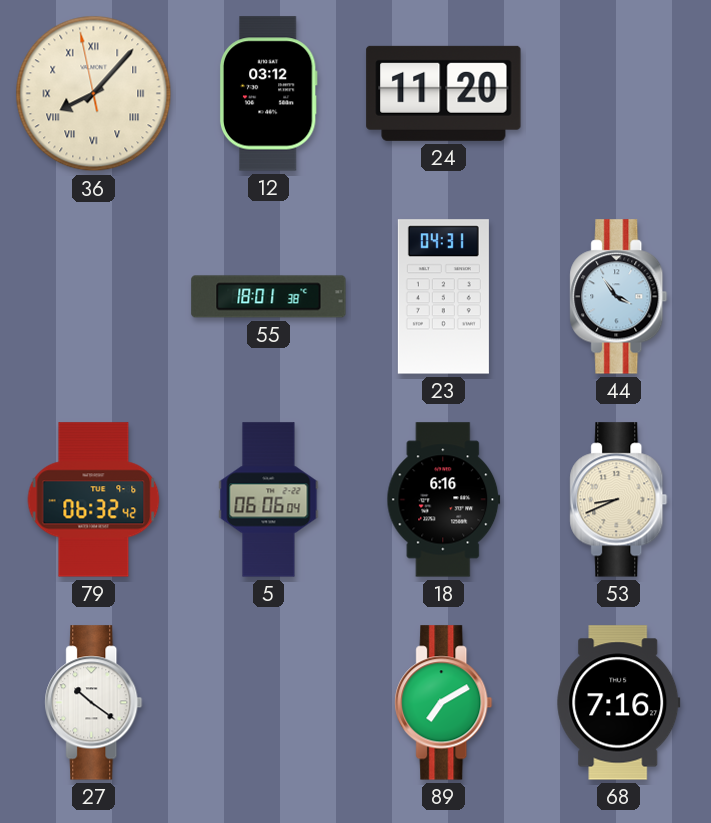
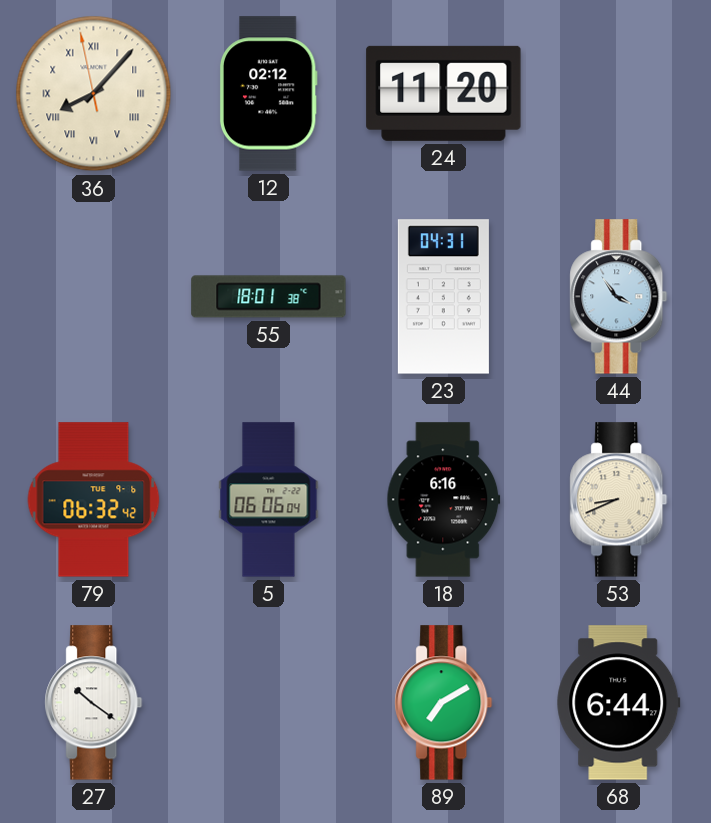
12: 03:12 -> 02:12 (268, 94)
68: 7:16 -> 6:44 (619, 703)
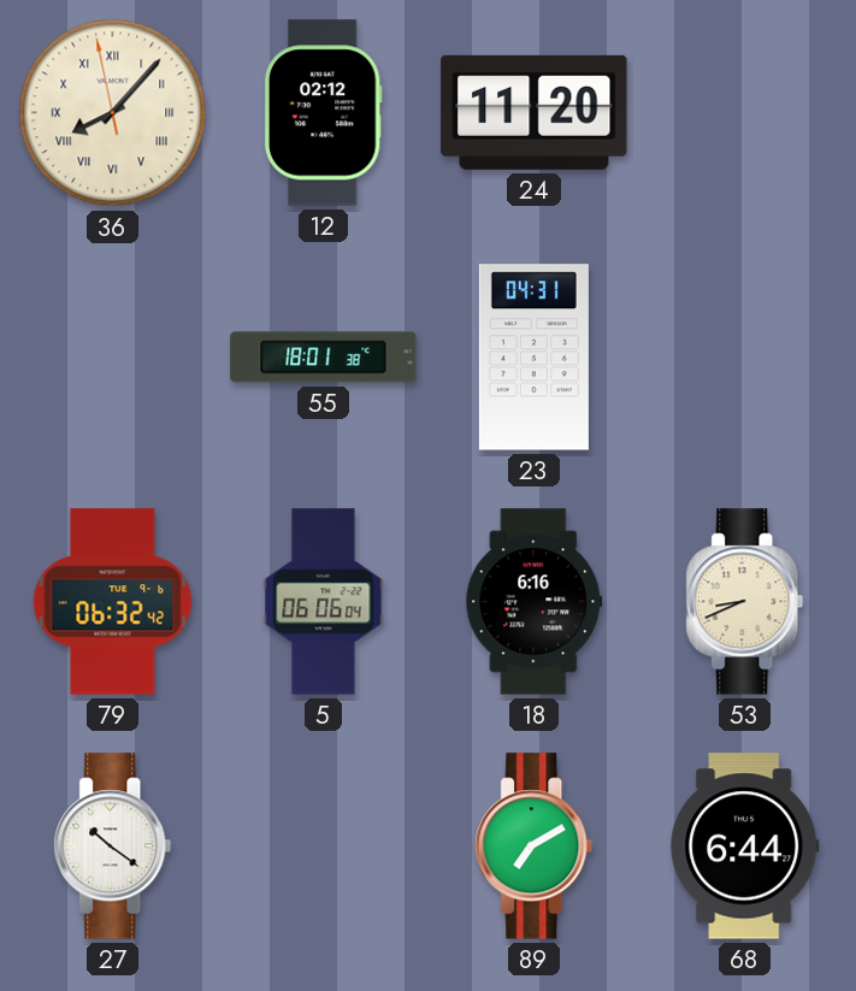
44: 3:54 -> none (619, 297)
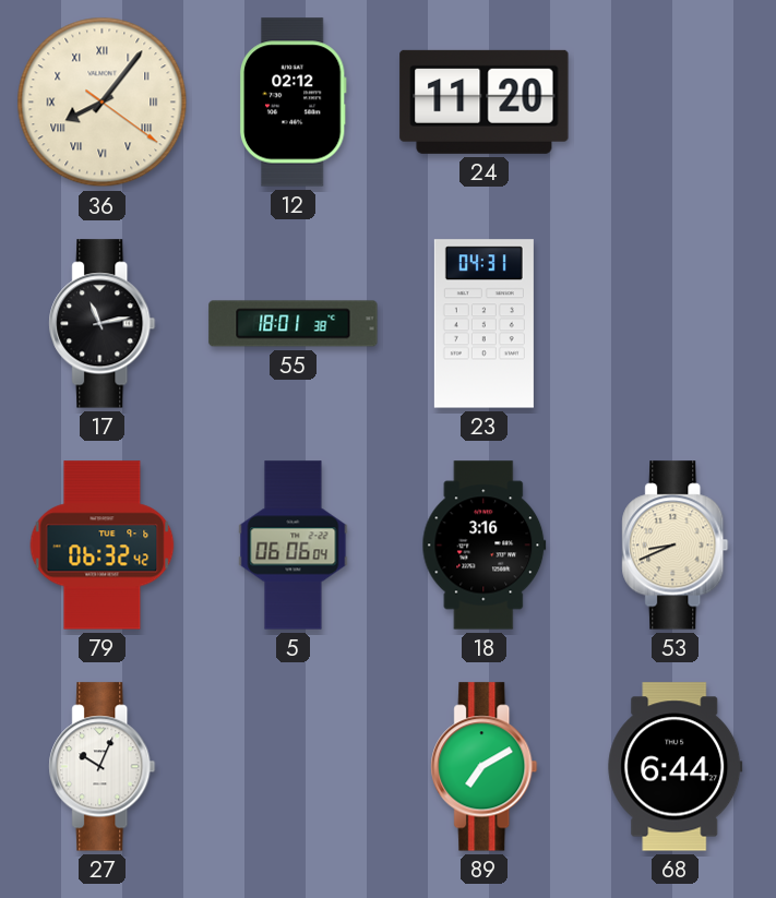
36: 8:06:58 -> 8:06:21 (103, 103)
17: none -> 11:13 (103, 324)
18: 6:16 -> 3:16 (485, 546)
27: 10:21 -> 10:04 (103, 767)
